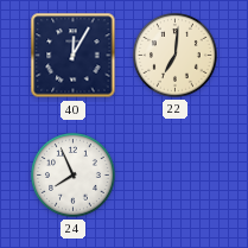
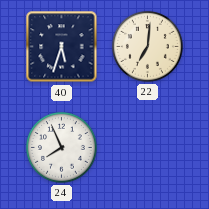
40: 12:05 -> 5:33 (62, 47)
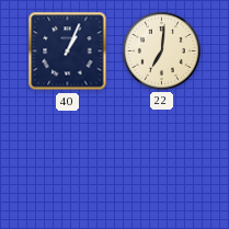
40: 5:33 -> 1:04 (68, 51)
24: 7:56 -> none (61, 147)
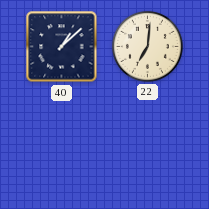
40: 1:04 -> 1:08 (62, 47)
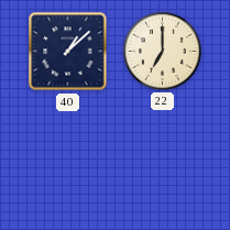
22: 7:01 -> 7:00 (162, 51)
